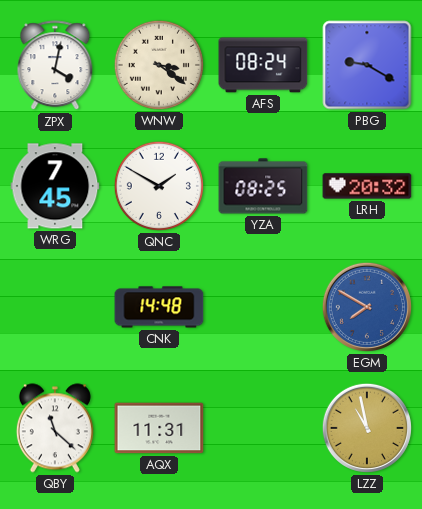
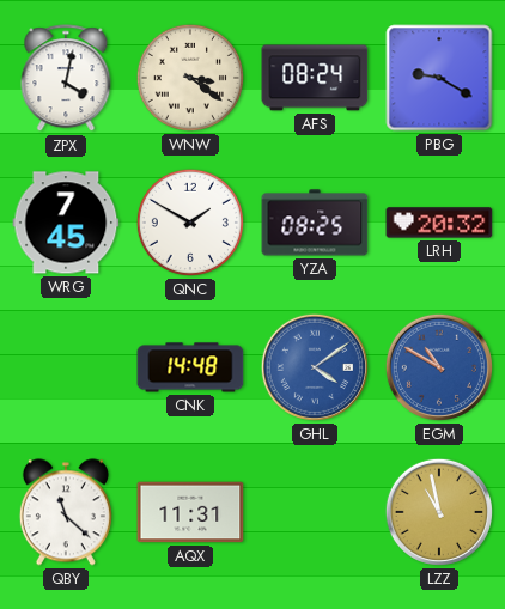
GHL: none -> 4:09 (315, 367)
EGM: 7:50 -> 10:50 (439, 367)
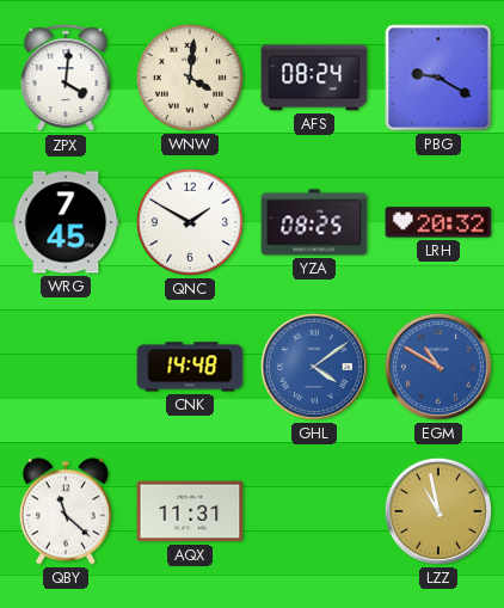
ZPX: 4:02 -> 4:01 (66, 79)
WNW: 3:21 -> 4:01 (190, 78)
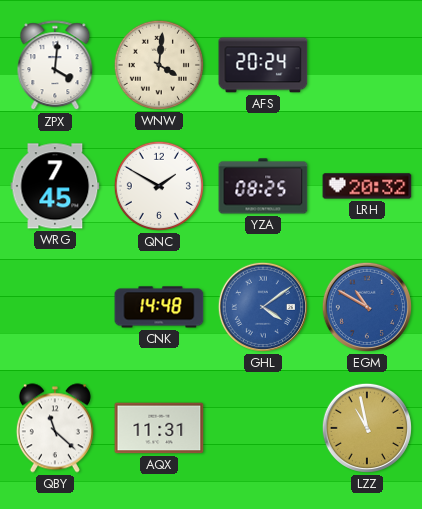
AFS: 08:24 -> 20:24 (263, 65)
PBG: 9:20 -> none (438, 78)
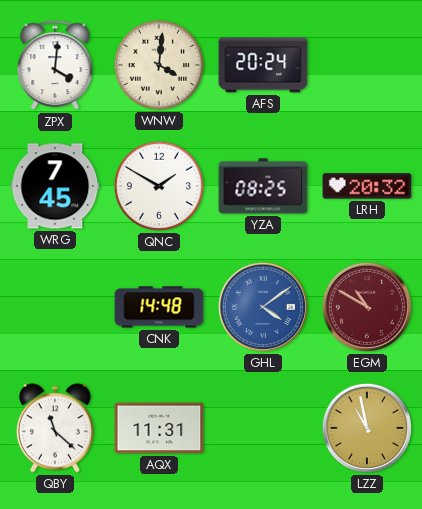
EGM dial: blue -> burgundy (367, 307)
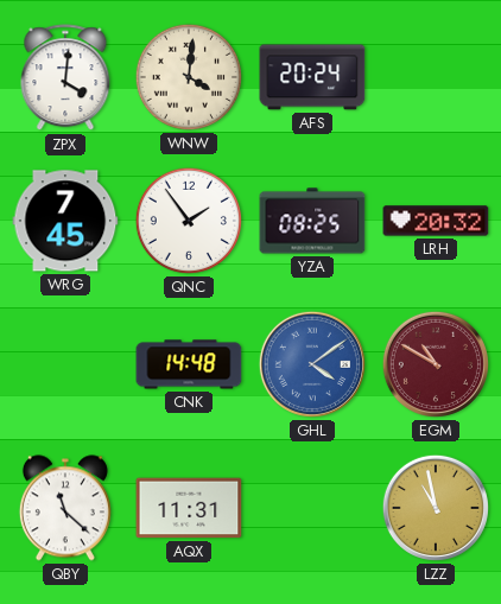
QNC: 1:50 -> 1:54 (189, 221)
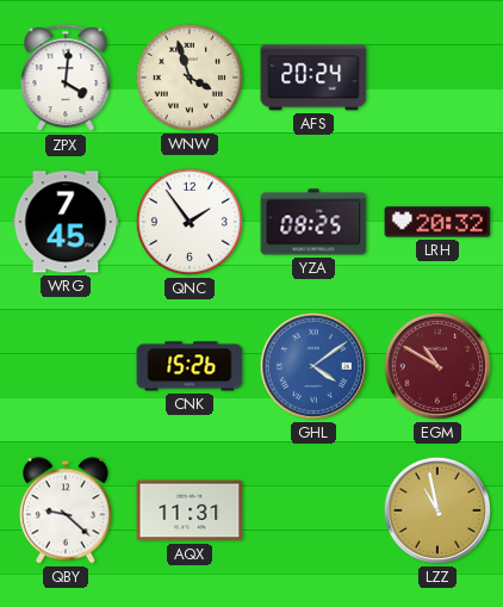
WNW: 4:01 -> 3:57 (190, 78)
CNK: 14:48 -> 15:26 (190, 366)
QBY: 11:22 -> 9:22 (66, 510)
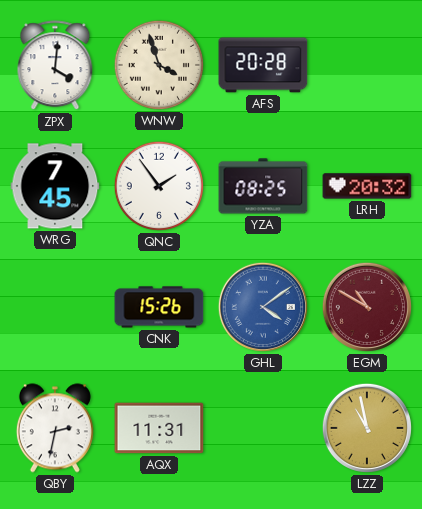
AFS: 20:24 -> 20:28 (263, 65)
QBY: 9:22 -> 2:32 (55, 428)
